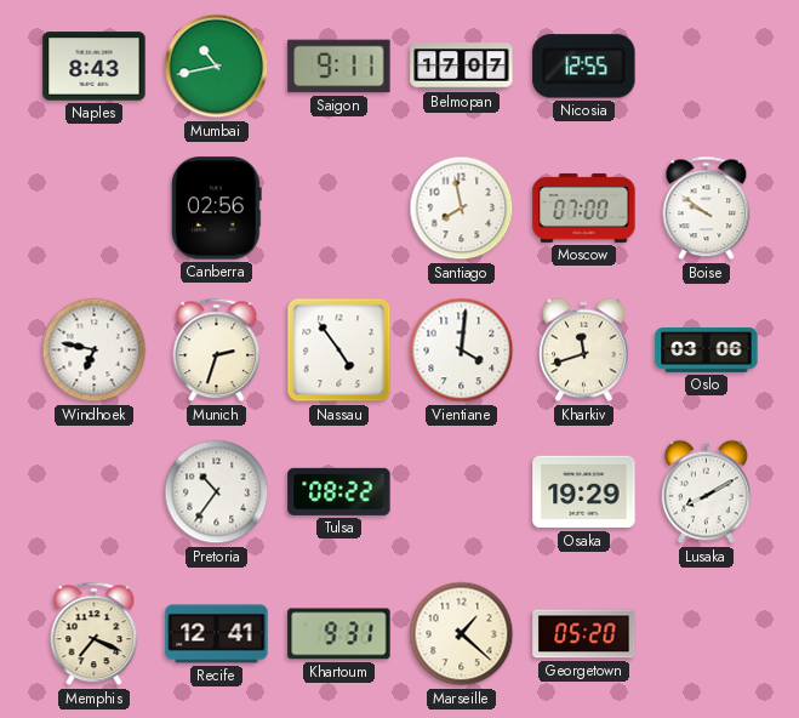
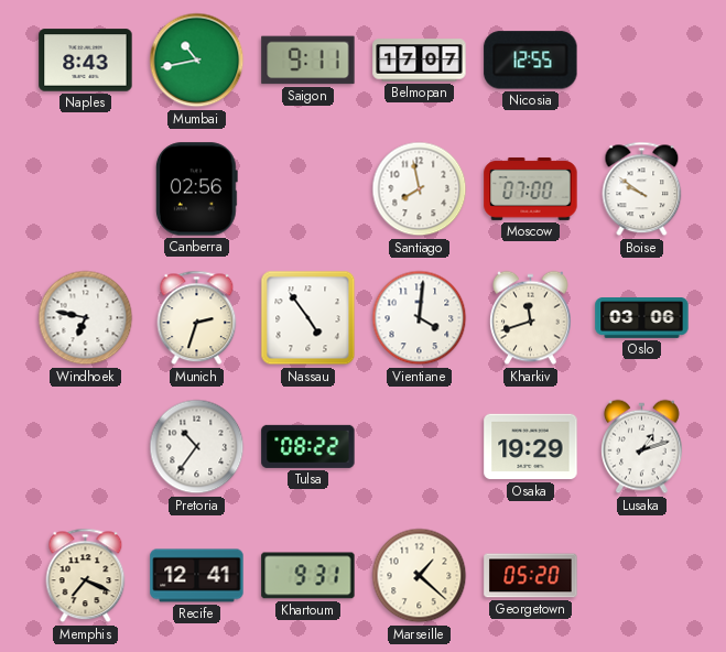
Lusaka: 8:10 -> 1:12 (642, 447)
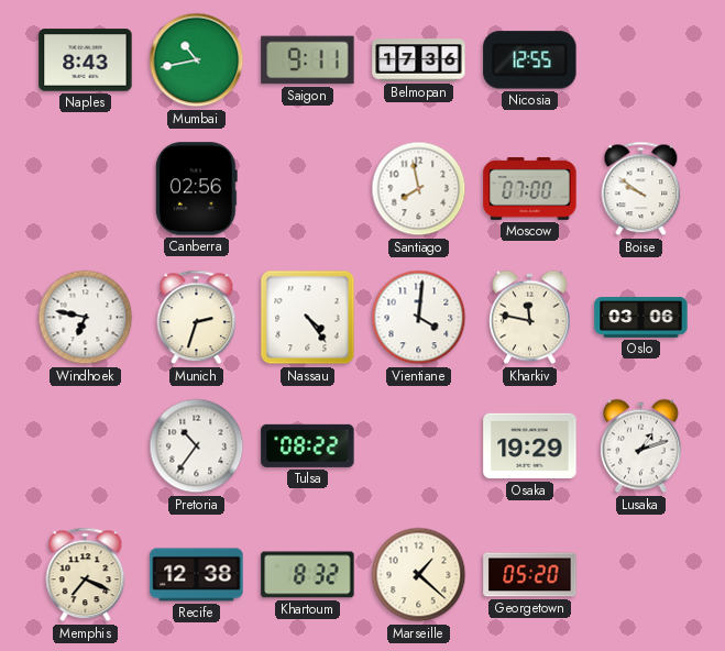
Belmopan: 17:07 -> 17:36 (419, 60)
Nassau: 4:54 -> 4:24 (308, 318)
Kharkiv: 11:42 -> 11:47 (530, 318)
Recife: 12:41 -> 12:38 (197, 575)
Khartoum: 9:31 -> 8:32 (308, 575)
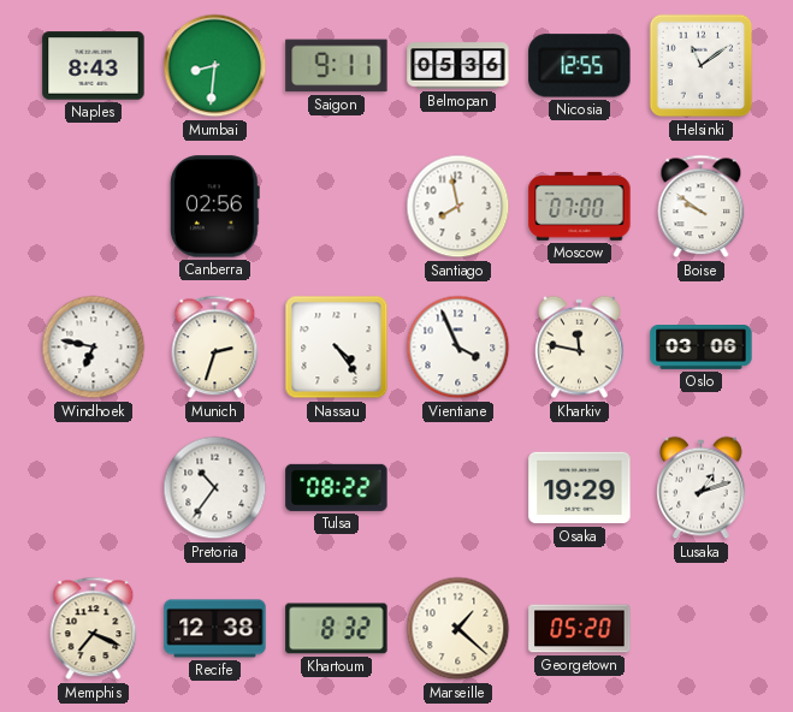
Mumbai: 10:43 -> 8:31 (215, 66)
Belmopan: 17:36 -> 05:36 (458, 66)
Helsinki: none -> 11:09 (702, 66)
Vientiane: 4:01 -> 3:56 (458, 348)
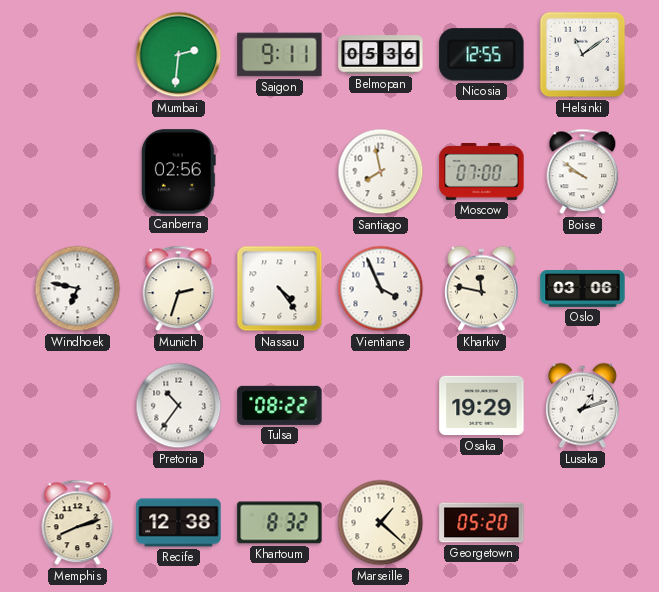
Naples: 8:43 -> none (94, 66)
Mumbai: 8:31 -> 2:31 (179, 55)
Memphis: 7:19 -> 8:12 (78, 523)
